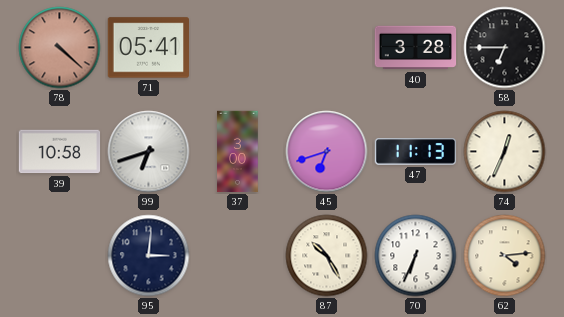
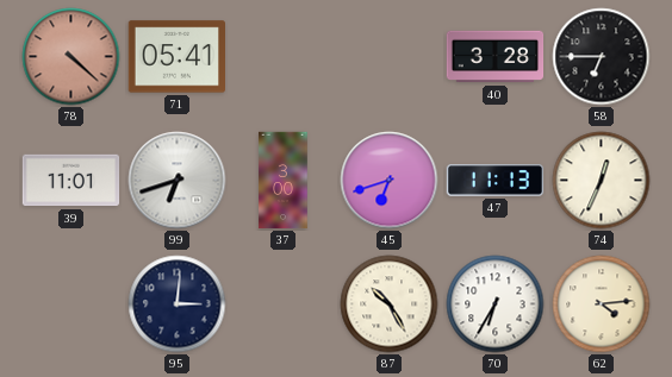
39: 10:58 -> 11:01 (71, 181)
70: 6:34 -> 6:35 (496, 304)
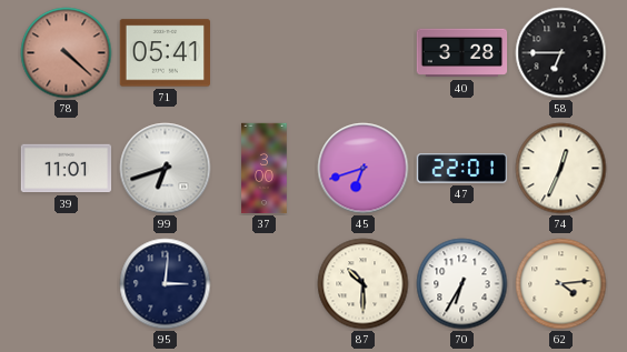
47: 11:13 -> 22:01 (462, 169)
87: 10:25 -> 10:30 (364, 284)
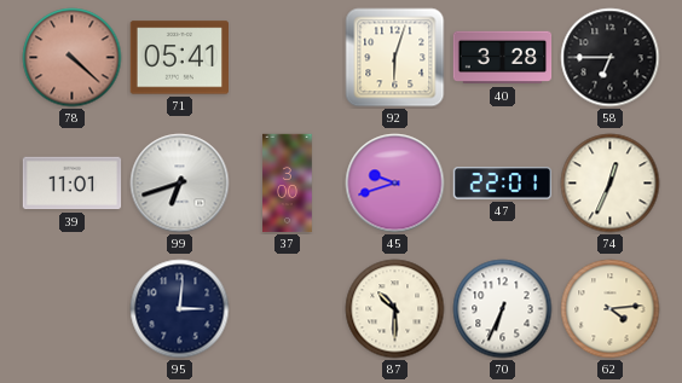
92: none -> 6:03 (395, 58)
45: 6:42 -> 9:42 (395, 184)
70: 6:35 -> 6:34 (503, 309)
